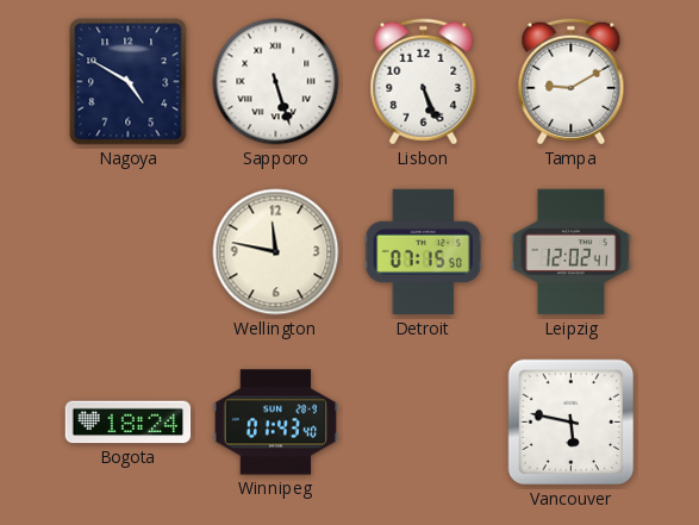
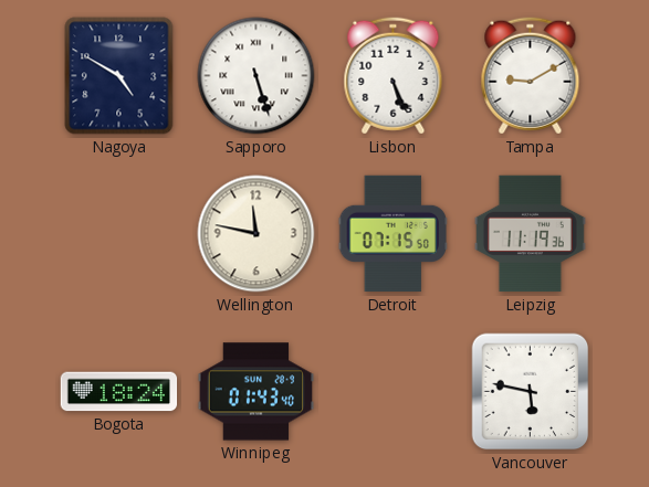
Leipzig: 12:02 -> 11:19 (530, 234)
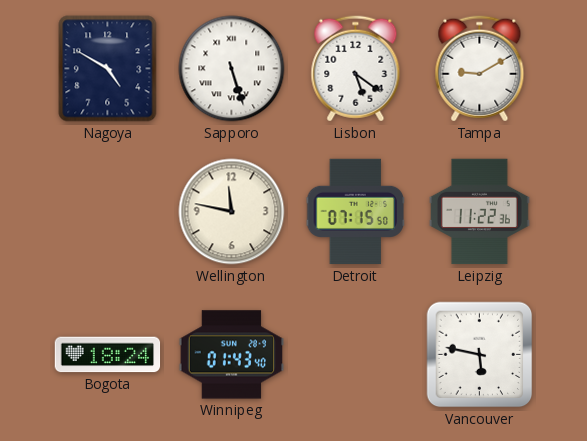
Lisbon: 5:26 -> 5:21 (356, 69)
Leipzig: 11:19 -> 11:22 (479, 212)
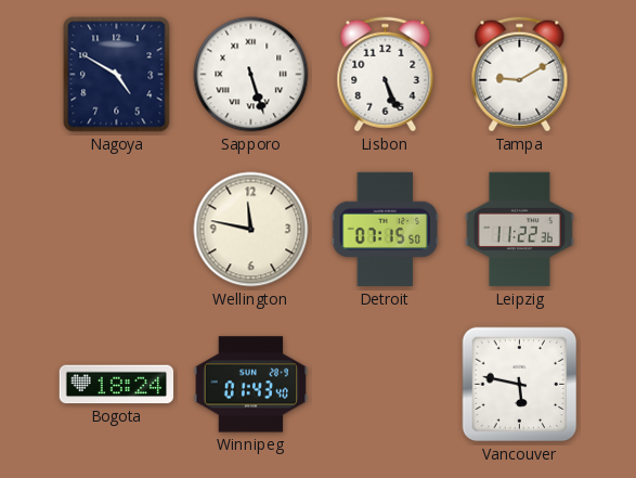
Lisbon: 5:21 -> 5:26 (386, 75)
